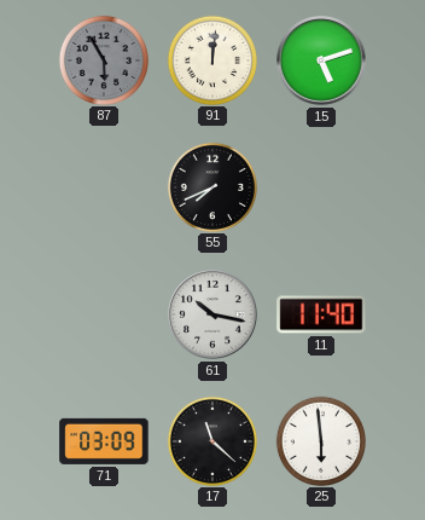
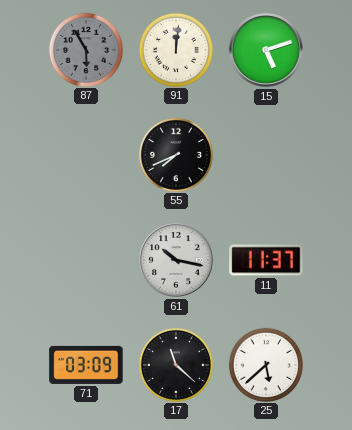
11: 11:40 -> 11:37 (266, 260)
25: 5:59 -> 5:38 (265, 364)
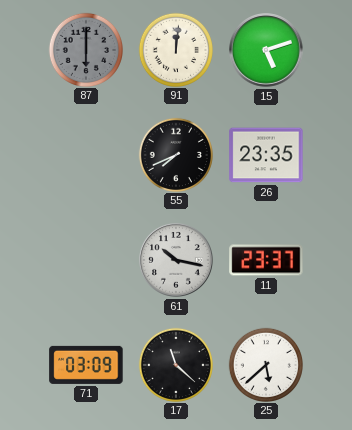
87: 5:55 -> 6:00 (85, 49)
26: none -> 23:35 (266, 155)
11: 11:37 -> 23:37 (266, 260)
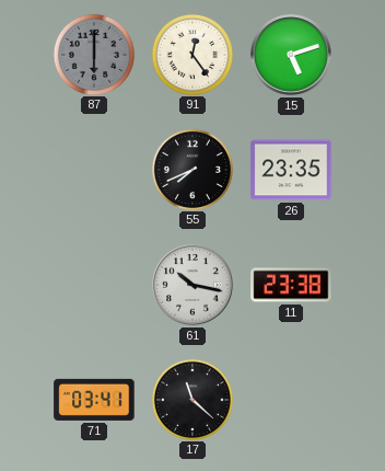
91: 12:01 -> 12:24 (191, 54)
11: 23:37 -> 23:38 (291, 285)
71: 03:09 -> 03:41 (94, 400)
25: 5:38 -> none (265, 364)
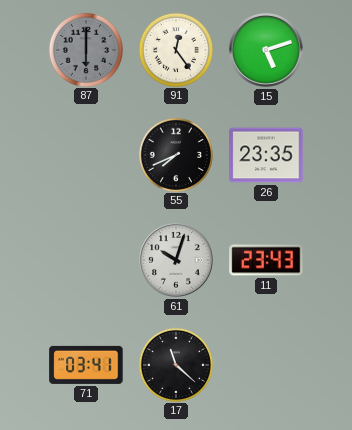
61: 10:17 -> 10:03 (176, 260)
11: 23:38 -> 23:43 (266, 260)
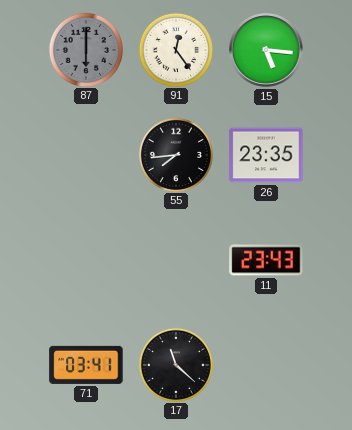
15: 5:12 -> 5:16 (266, 50)
55: 7:41 -> 7:44 (175, 154)
61: 10:03 -> none (176, 260)
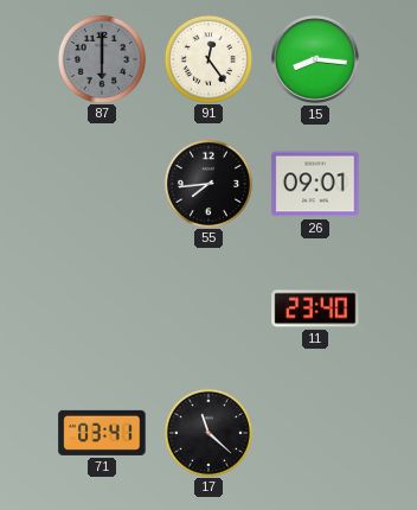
15: 5:16 -> 8:16 (315, 59)
26: 23:35 -> 09:01 (315, 184)
11: 23:43 -> 23:40 (315, 308)
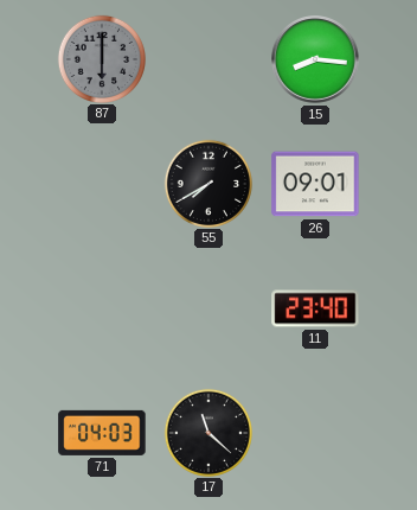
91: 12:24 -> none (207, 58)
55: 7:44 -> 7:40 (207, 183)
71: 03:41 -> 04:03 (102, 433)
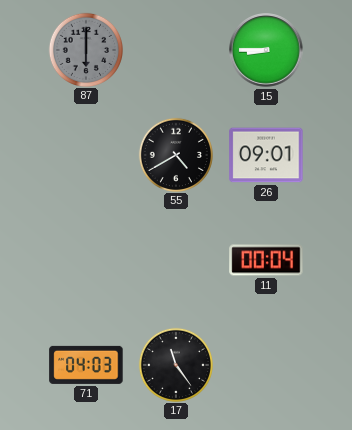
15: 8:16 -> 8:45 (266, 50)
55: 7:40 -> 4:40 (175, 154)
11: 23:40 -> 00:04 (266, 260)
17: 11:22 -> 11:24 (175, 364)
